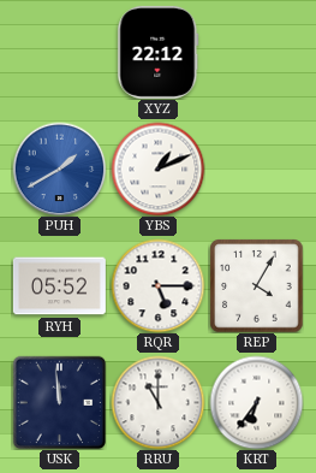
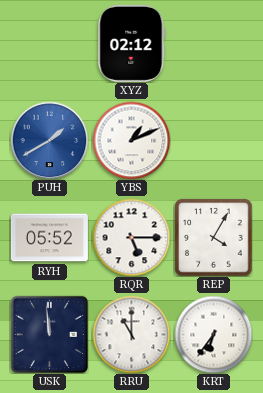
XYZ: 22:12 -> 02:12 (132, 43)
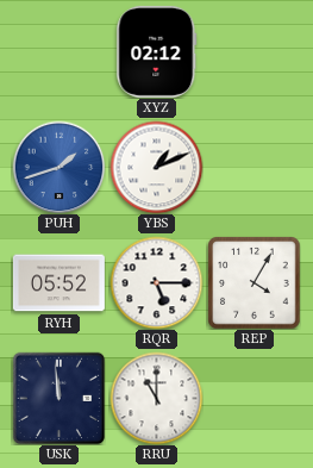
PUH: 1:40 -> 1:42 (58, 167)
KRT: 6:36 -> none (213, 334)
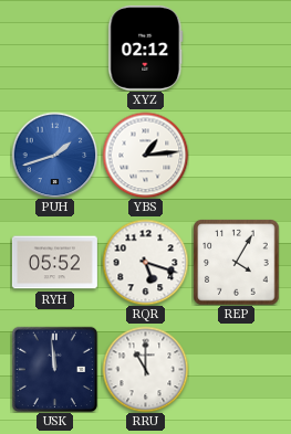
YBS: 1:11 -> 1:14 (145, 155)
RQR: 5:15 -> 5:18 (145, 262)
